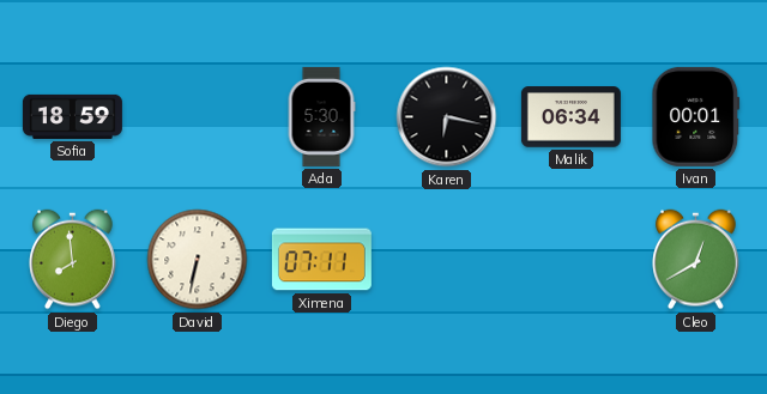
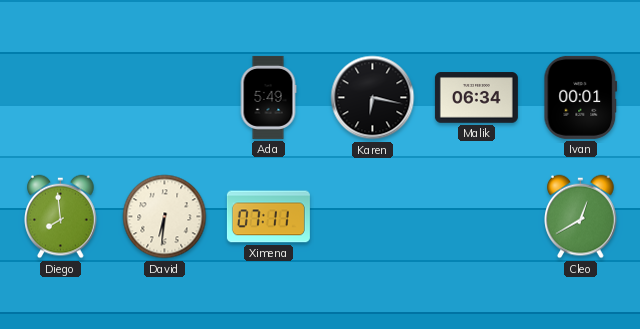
Sofia: 18:59 -> none (72, 116)
Ada: 5:30 -> 5:49 (268, 97)
David: 6:32 -> 6:31 (165, 217)
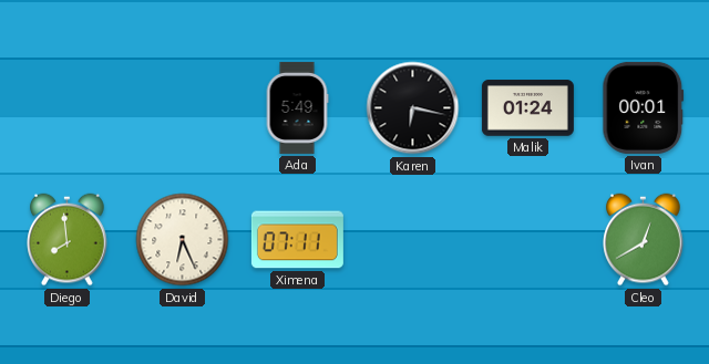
Malik: 06:34 -> 01:24 (527, 108)
David: 6:31 -> 6:26 (183, 240)
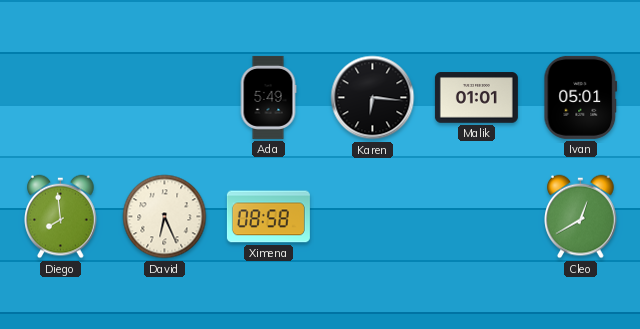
Karen: 6:17 -> 6:16 (373, 98)
Malik: 01:24 -> 01:01 (476, 98)
Ivan: 00:01 -> 05:01 (581, 97)
Ximena: 07:11 -> 08:58 (268, 217)
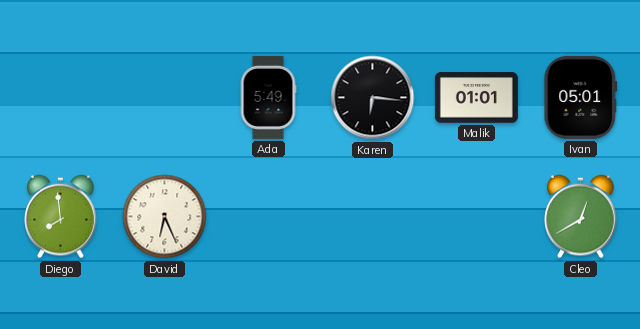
Ximena: 08:58 -> none (268, 217)
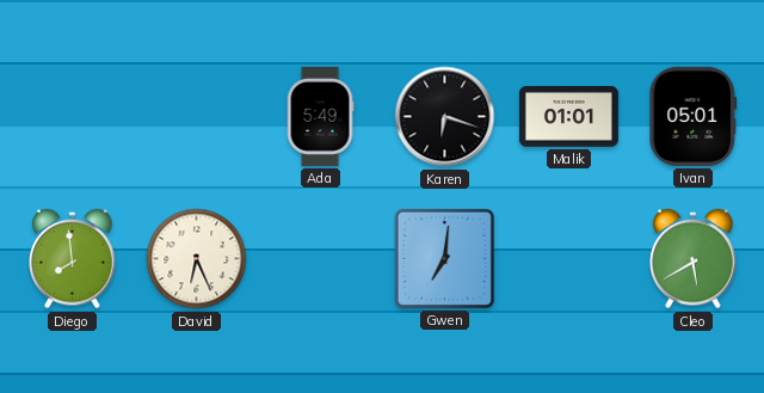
Karen: 6:16 -> 6:18 (445, 117)
Gwen: none -> 7:01 (444, 258)
Cleo: 12:40 -> 5:40 (694, 259)
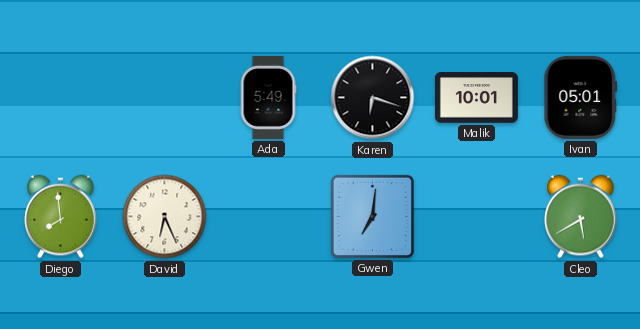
Malik: 01:01 -> 10:01 (476, 98)
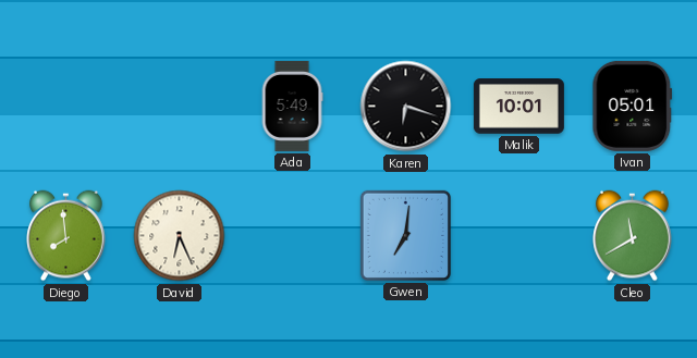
Cleo: 5:40 -> 11:40 (633, 236)
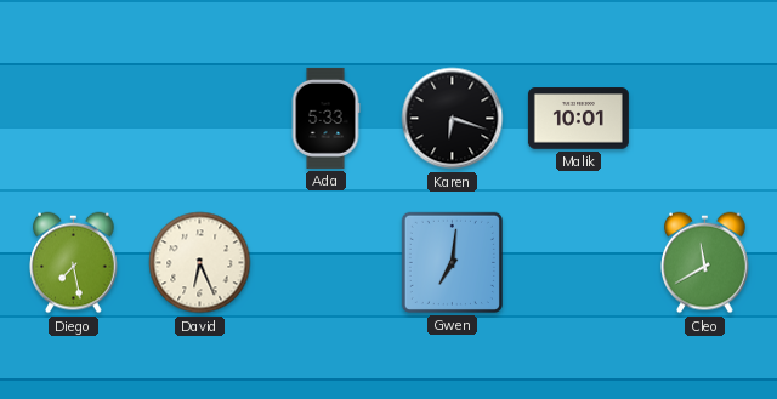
Ada: 5:49 -> 5:33 (325, 118)
Ivan: 05:01 -> none (633, 106)
Diego: 7:59 -> 7:28 (74, 263)
